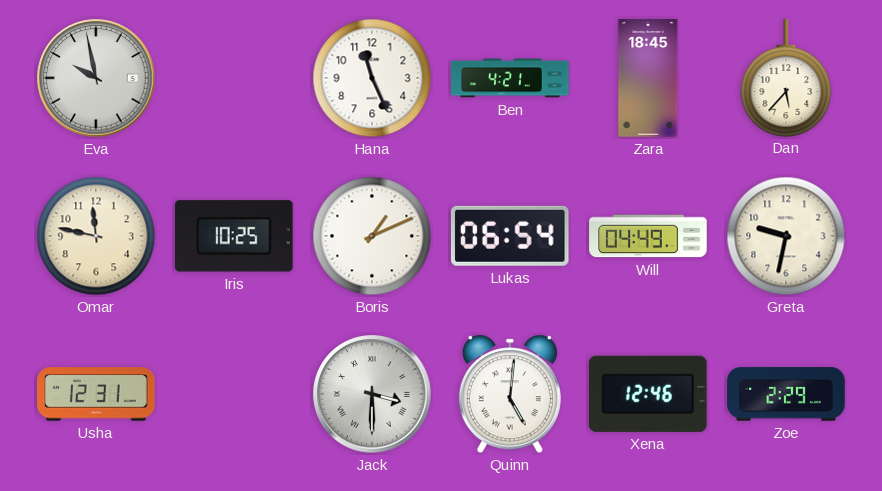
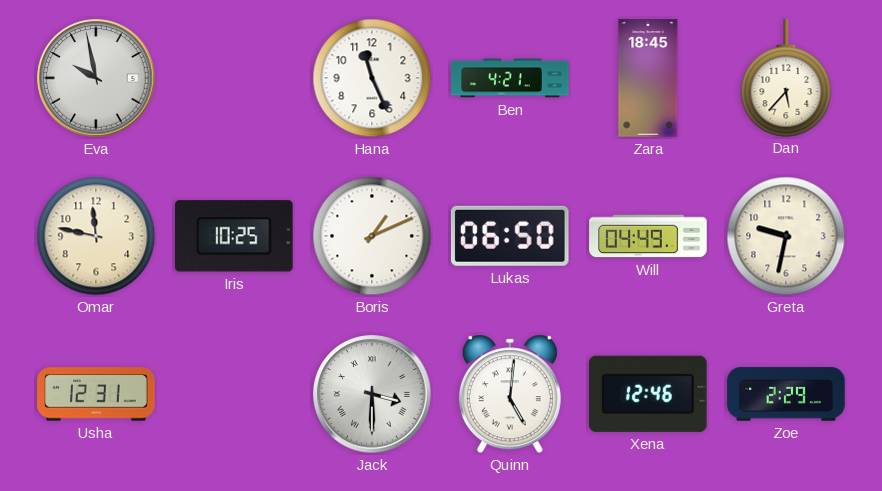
Lukas: 06:54 -> 06:50 (510, 236)
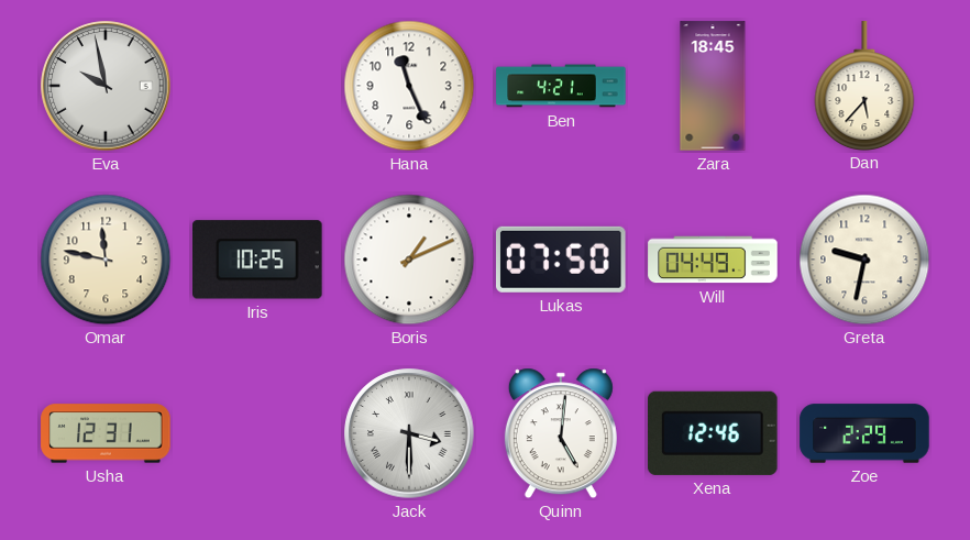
Lukas: 06:50 -> 07:50 (561, 260)
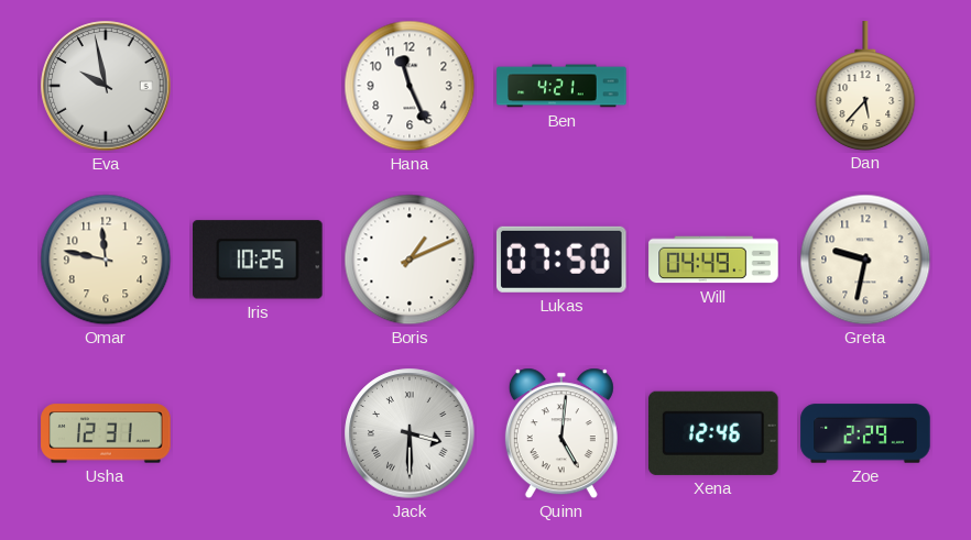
Zara: 18:45 -> none (713, 86)
